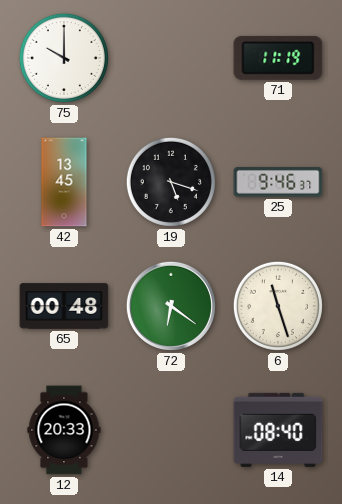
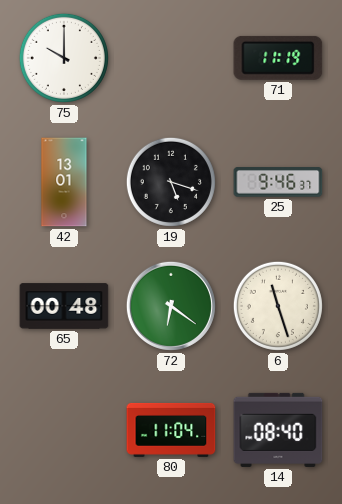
42: 13:45 -> 13:01 (64, 182)
12: 20:33 -> none (64, 430)
80: none -> 11:04 (171, 430)
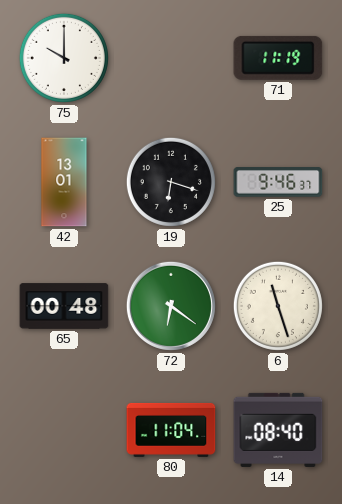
19: 5:18 -> 6:18 (171, 182)
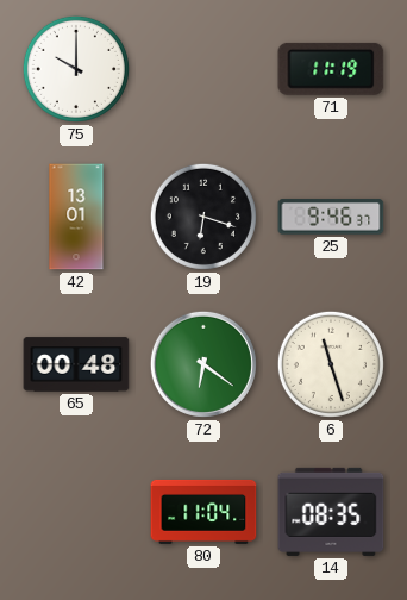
14: 08:40 -> 08:35 (331, 512)
